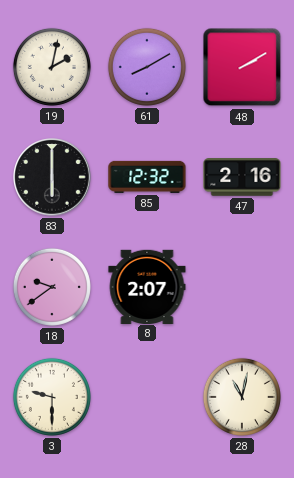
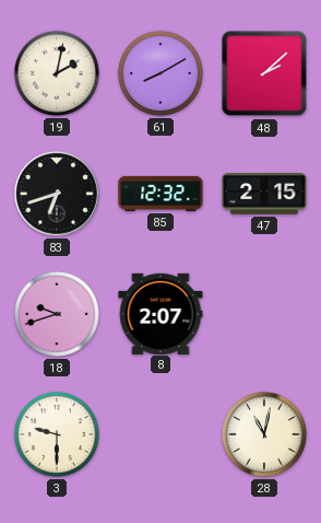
48: 2:10 -> 2:08 (264, 73)
83: 6:00 -> 6:42 (57, 194)
47: 2:16 -> 2:15 (264, 194)
18: 9:39 -> 9:42 (57, 314)
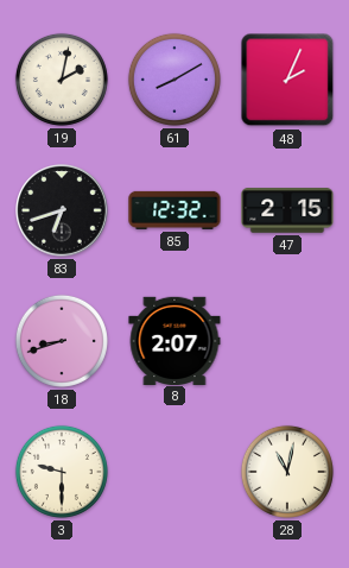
48: 2:08 -> 2:04 (287, 80)
18: 9:42 -> 8:42 (62, 341)
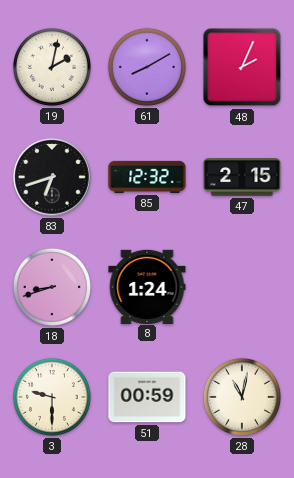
8: 2:07 -> 1:24 (147, 286)
51: none -> 00:59 (147, 397)
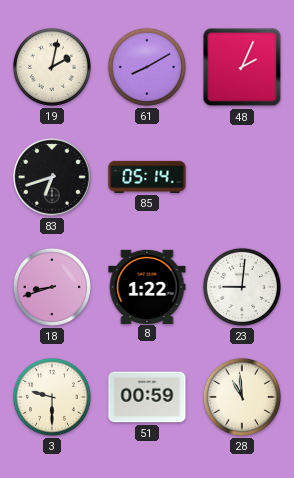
85: 12:32 -> 05:14 (147, 177)
47: 2:15 -> none (242, 177)
8: 1:24 -> 1:22 (147, 286)
23: none -> 9:01 (242, 287)
28: 11:02 -> 10:59 (242, 397)
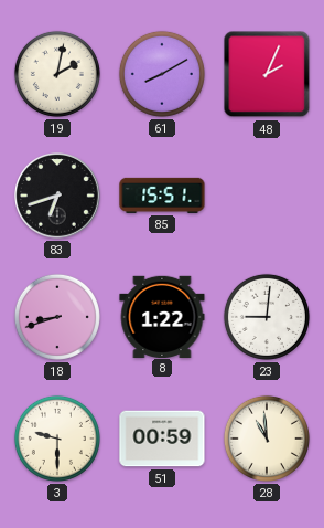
85: 05:14 -> 15:51 (162, 196)
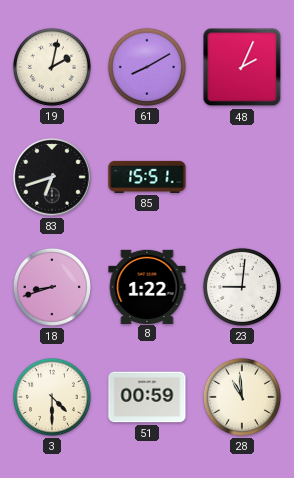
3: 9:30 -> 4:30 (52, 397)
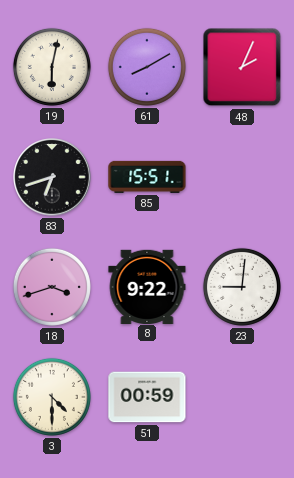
19: 2:02 -> 6:02 (52, 67)
18: 8:42 -> 3:42 (52, 287)
8: 1:22 -> 9:22 (147, 286)
28: 10:59 -> none (242, 397)
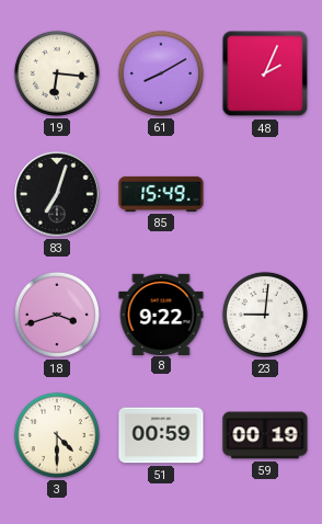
19: 6:02 -> 6:16 (57, 73)
83: 6:42 -> 7:03 (57, 194)
85: 15:51 -> 15:49 (161, 194)
59: none -> 00:19 (265, 435)
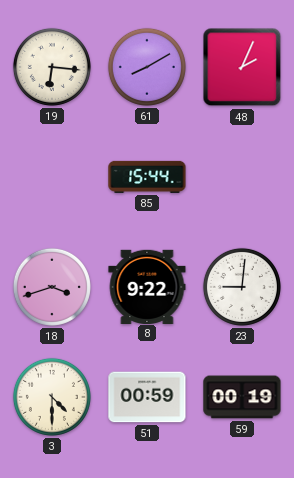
83: 7:03 -> none (57, 194)
85: 15:49 -> 15:44 (147, 177)
